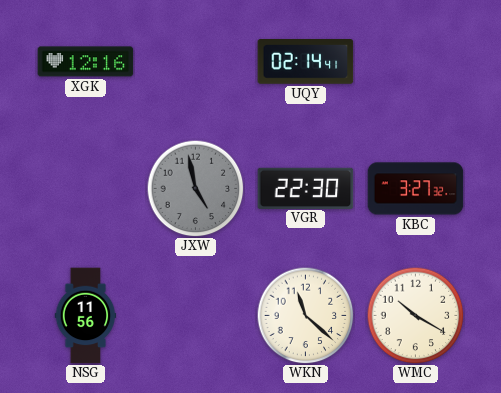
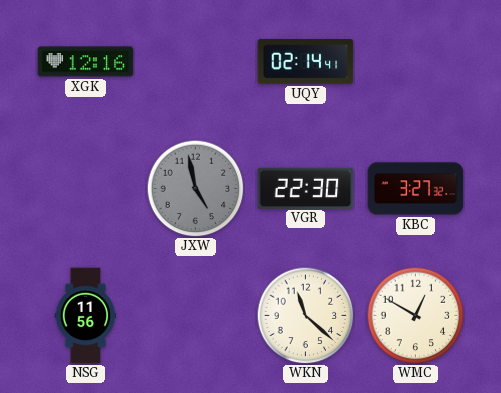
WMC: 10:20 -> 12:50 (415, 315)
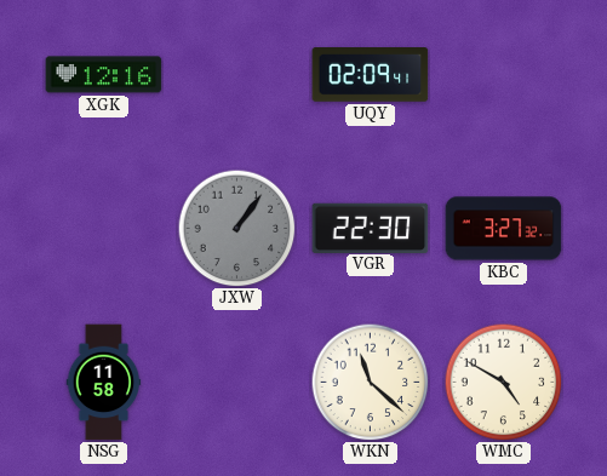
UQY: 02:14 -> 02:09 (371, 75)
JXW: 4:58 -> 1:06 (236, 228)
NSG: 11:56 -> 11:58 (104, 383)
WMC: 12:50 -> 4:50 (503, 382)
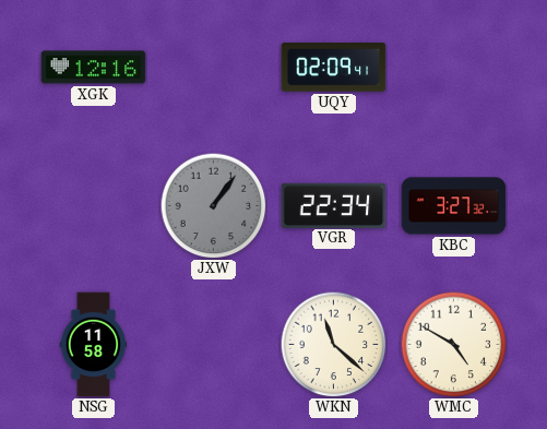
VGR: 22:30 -> 22:34 (334, 205)
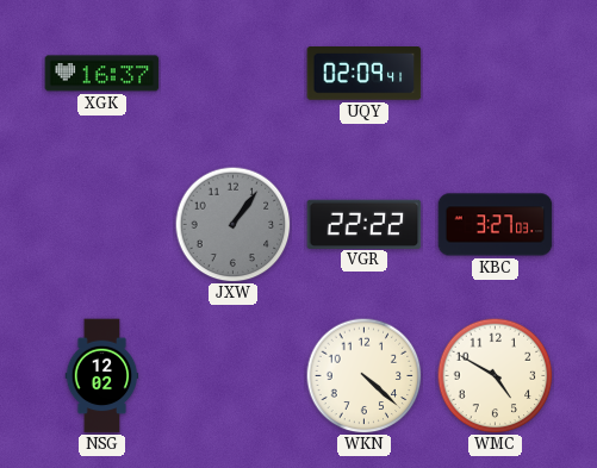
XGK: 12:16 -> 16:37 (102, 74)
VGR: 22:34 -> 22:22 (365, 224)
KBC: 3:27:32 -> 3:27:03 (496, 225)
NSG: 11:58 -> 12:02 (102, 376)
WKN: 11:22 -> 4:22 (363, 375)
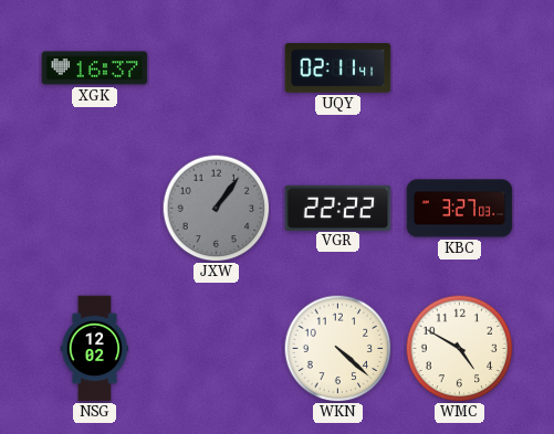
UQY: 02:09 -> 02:11 (338, 68)
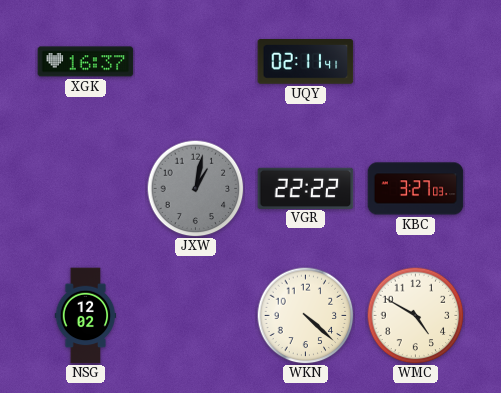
JXW: 1:06 -> 1:02 (195, 188)
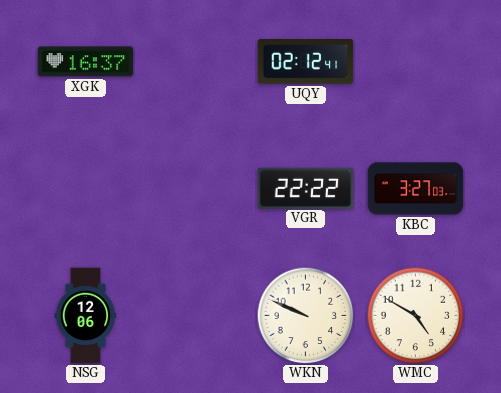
UQY: 02:11 -> 02:12 (306, 62)
JXW: 1:02 -> none (195, 188)
NSG: 12:02 -> 12:06 (86, 316)
WKN: 4:22 -> 9:49 (305, 315)
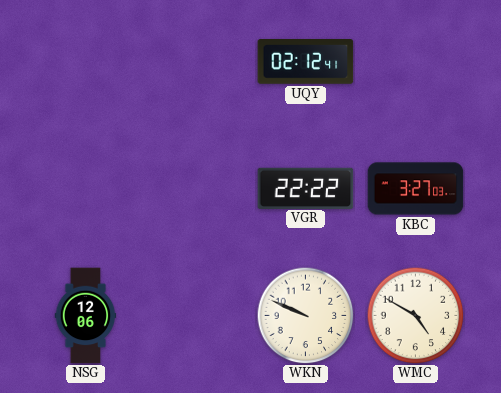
XGK: 16:37 -> none (86, 62)
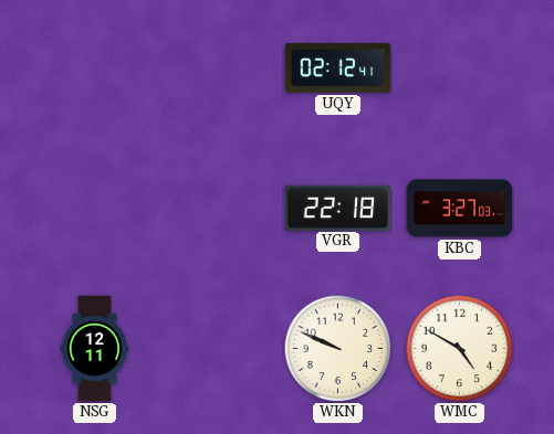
VGR: 22:22 -> 22:18 (338, 208)
NSG: 12:06 -> 12:11 (95, 349)
